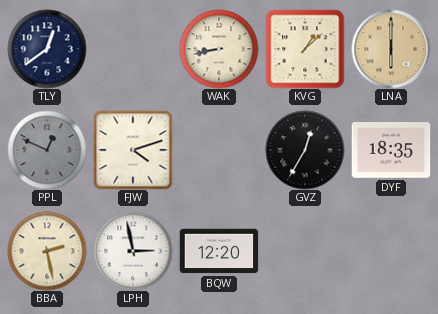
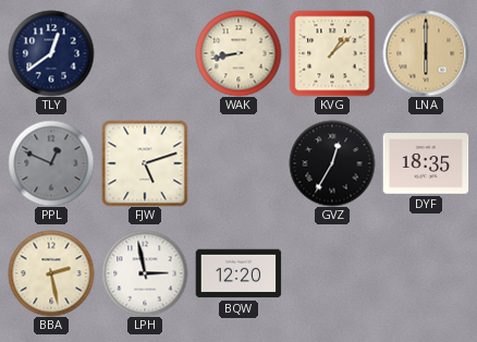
FJW: 4:12 -> 5:12 (145, 163)
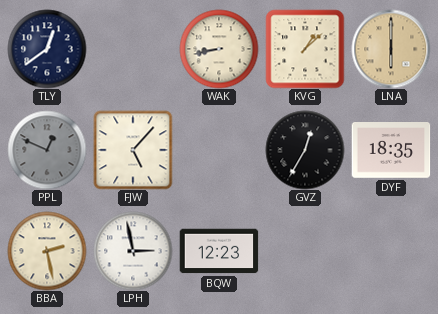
FJW: 5:12 -> 5:07 (133, 150)
BQW: 12:20 -> 12:23 (219, 251)
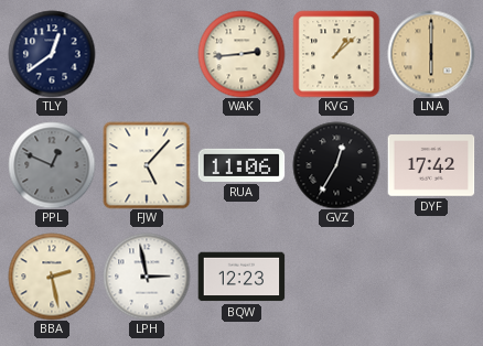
WAK: 8:43 -> 2:44 (241, 54)
RUA: none -> 11:06 (241, 165)
DYF: 18:35 -> 17:42 (431, 166)
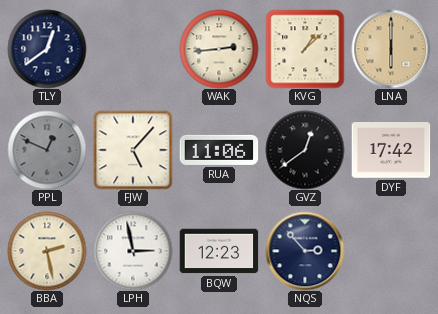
GVZ: 12:35 -> 12:39 (305, 150)
NQS: none -> 2:53 (305, 251)
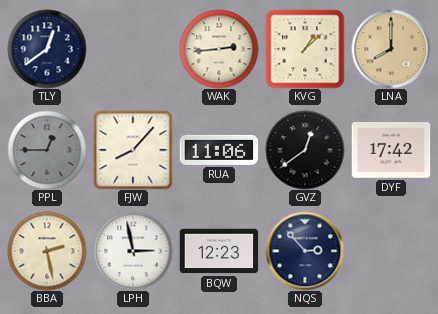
LNA: 6:00 -> 8:00 (391, 49)
PPL: 12:49 -> 12:45 (47, 150)
FJW: 5:07 -> 8:07 (133, 150)
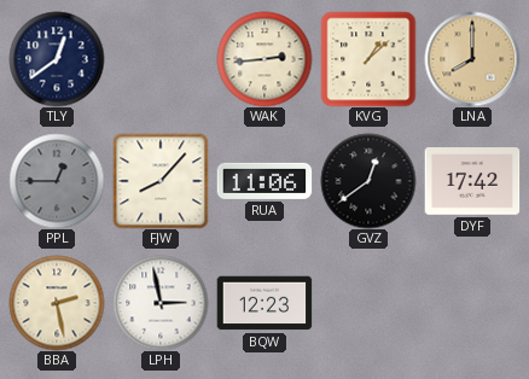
NQS: 2:53 -> none (305, 251)
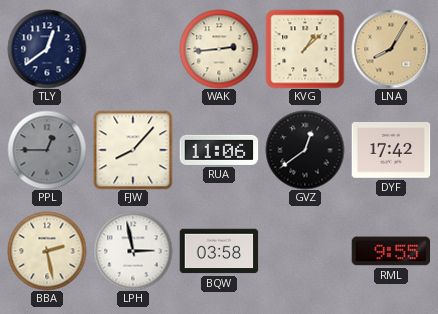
LNA: 8:00 -> 8:05 (391, 49)
BQW: 12:23 -> 03:58 (219, 251)
RML: none -> 9:55 (391, 251)
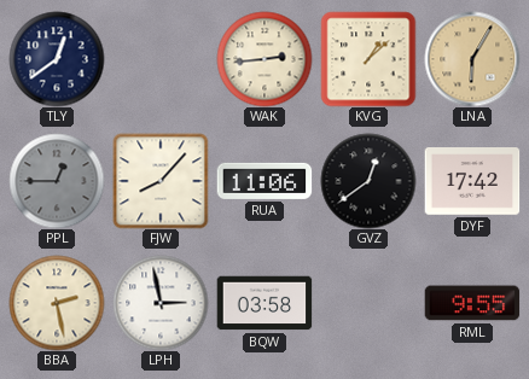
LNA: 8:05 -> 6:05 (472, 59)
